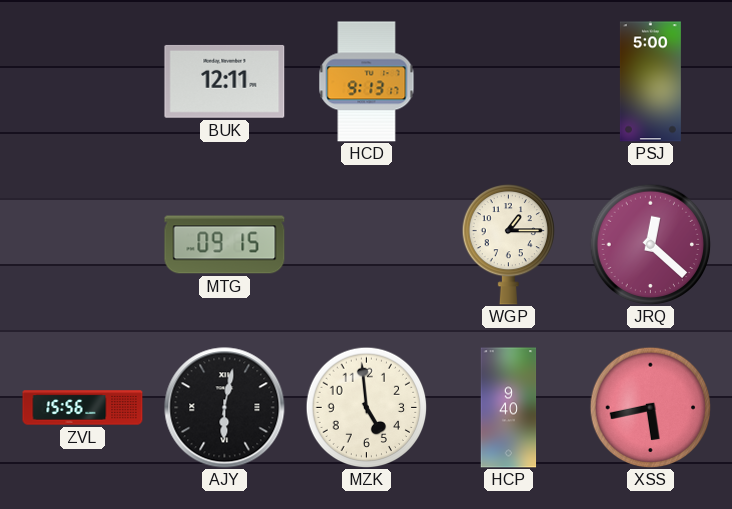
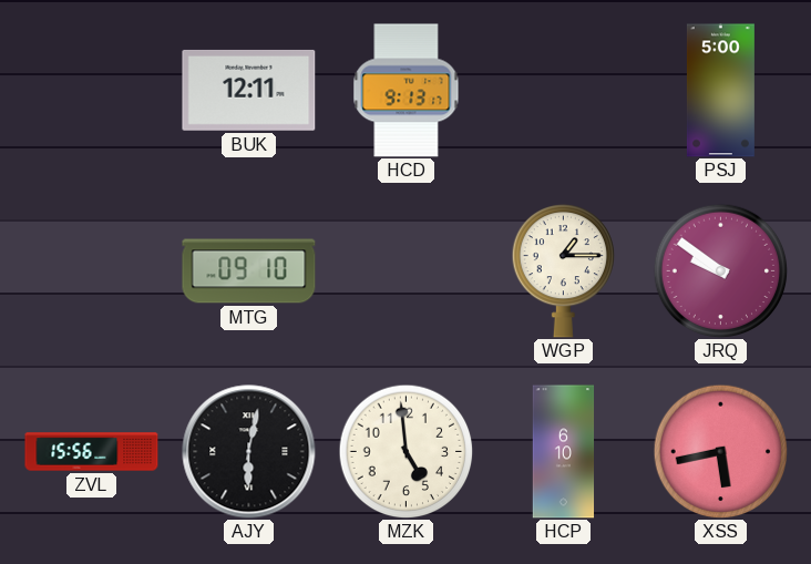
MTG: 09:15 -> 09:10 (249, 271)
JRQ: 12:22 -> 9:51 (720, 270)
HCP: 9:40 -> 6:10 (564, 452)
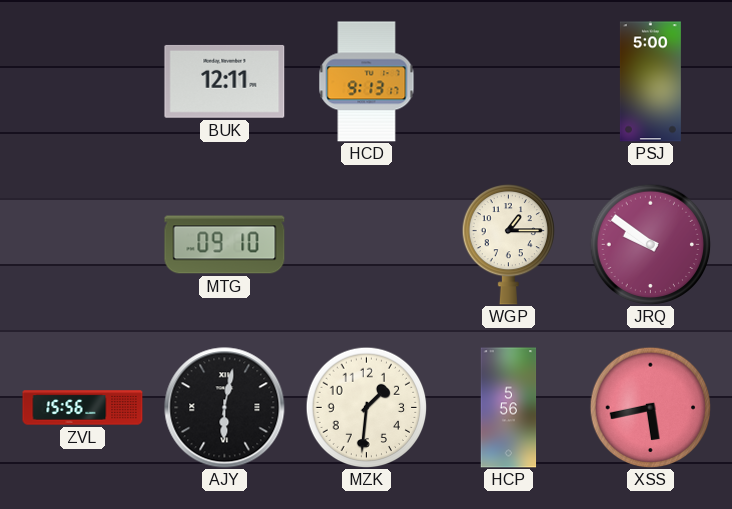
MZK: 4:59 -> 1:31 (366, 407)
HCP: 6:10 -> 5:56 (509, 408)
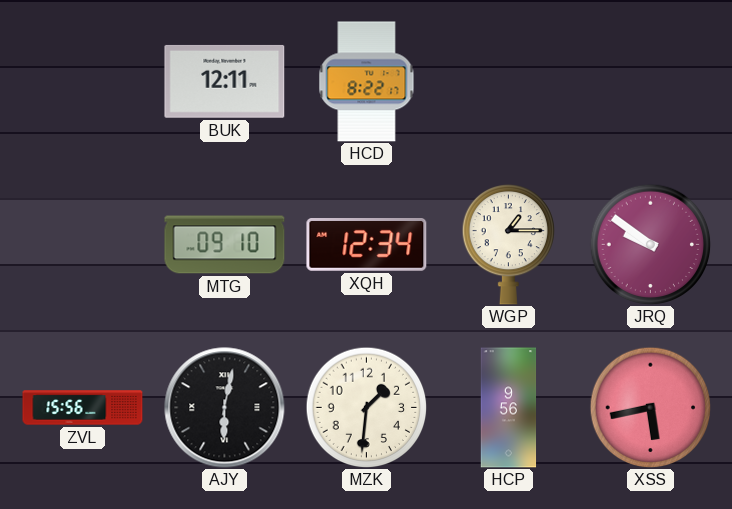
HCD: 9:13 -> 8:22 (367, 82)
PSJ: 5:00 -> none (650, 82)
XQH: none -> 12:34 (367, 245)
HCP: 5:56 -> 9:56 (509, 408)
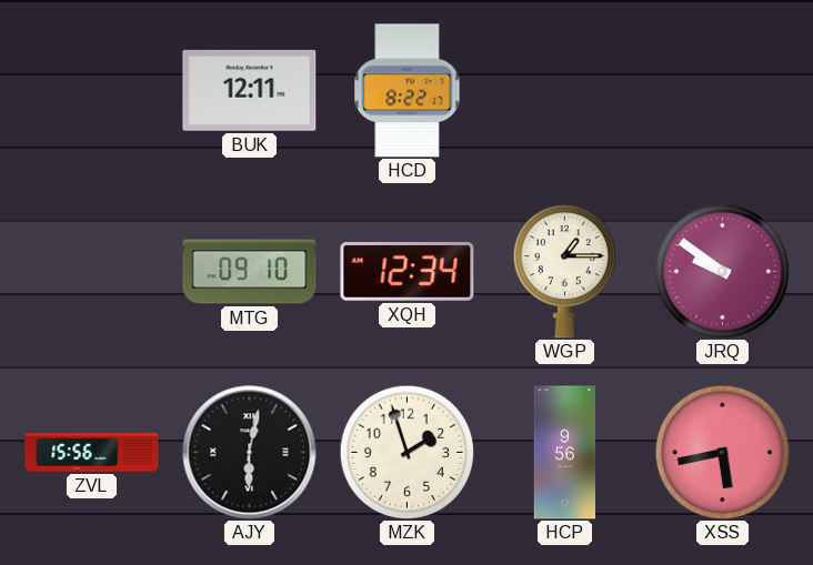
MZK: 1:31 -> 1:57 (406, 452)
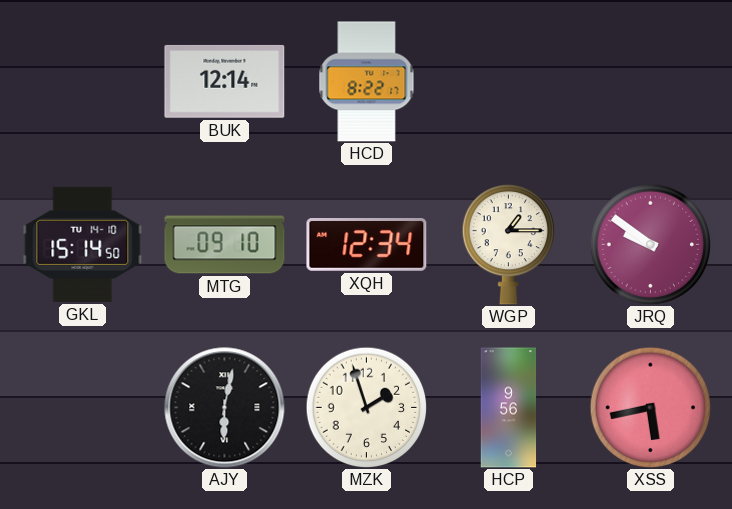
BUK: 12:11 -> 12:14 (225, 81)
GKL: none -> 15:14 (83, 244)
ZVL: 15:56 -> none (92, 453)
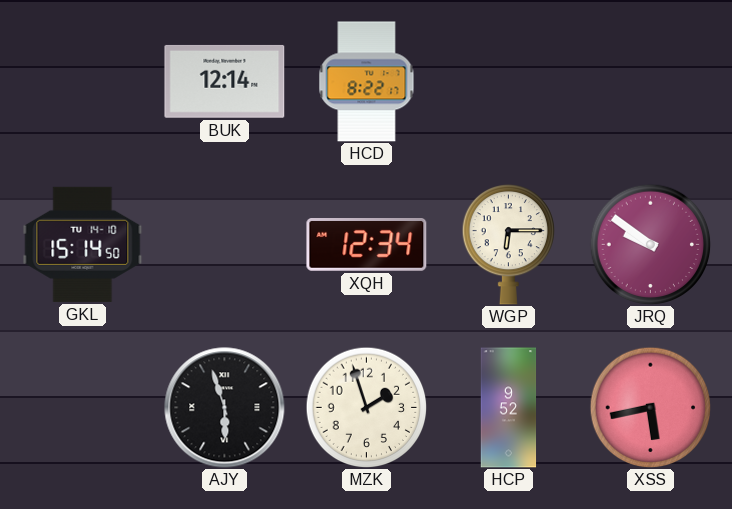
MTG: 09:10 -> none (225, 245)
WGP: 1:15 -> 6:15 (508, 244)
AJY: 6:02 -> 5:57 (225, 408)
HCP: 9:56 -> 9:52 (509, 408)
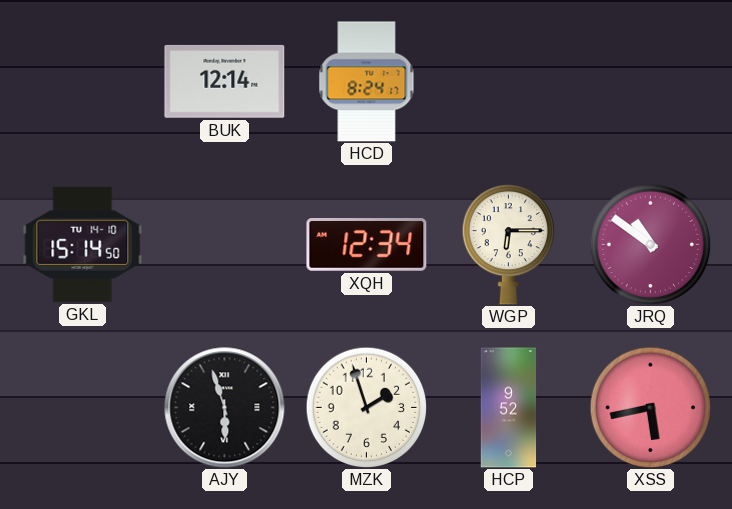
HCD: 8:22 -> 8:24 (367, 82)
JRQ: 9:51 -> 10:51 (650, 244)
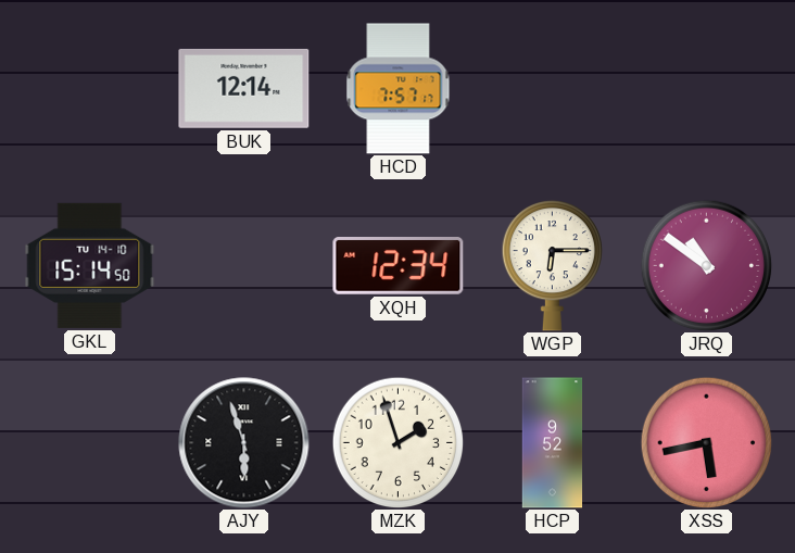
HCD: 8:24 -> 7:57 (399, 89)
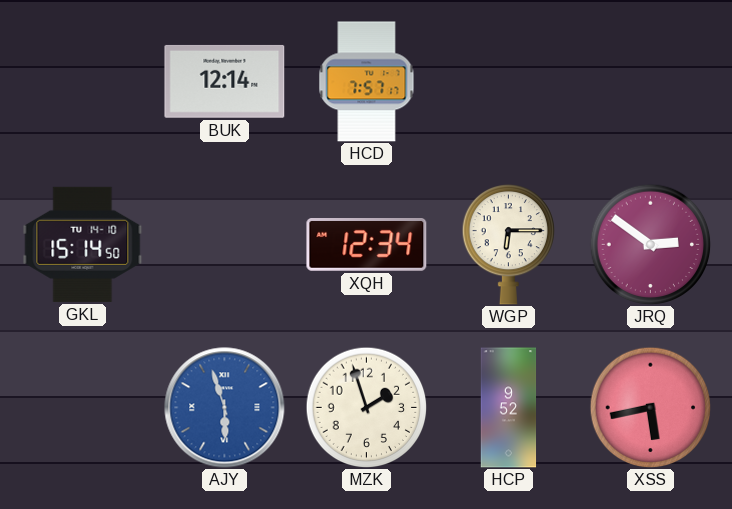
JRQ: 10:51 -> 2:51 (650, 244)
AJY dial: black -> blue (225, 408)
